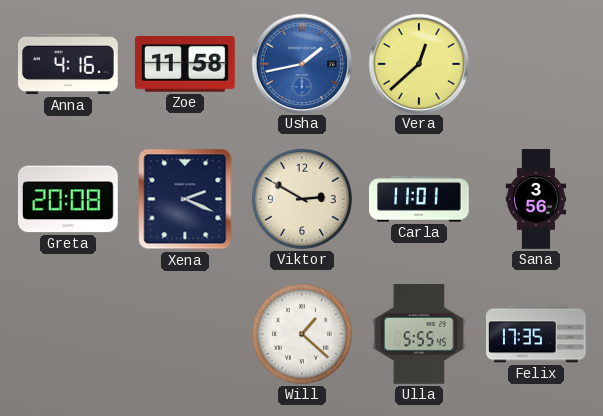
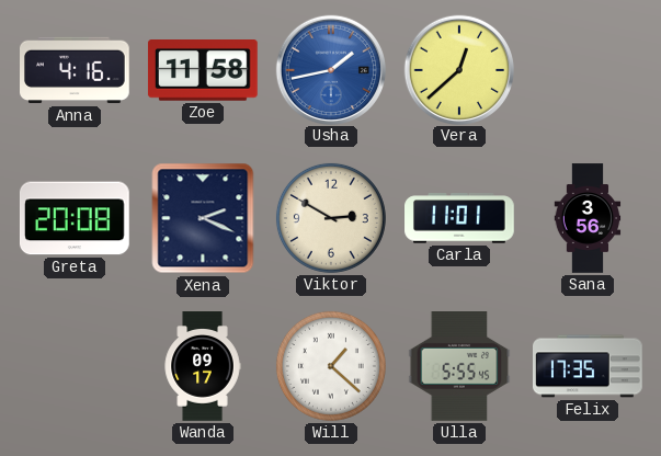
Wanda: none -> 09:17 (203, 366)
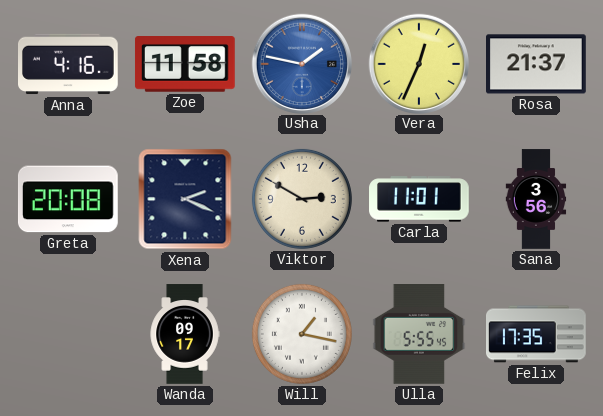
Usha: 1:43 -> 1:47 (301, 63)
Vera: 12:38 -> 12:34 (418, 63)
Rosa: none -> 21:37 (537, 64)
Will: 1:22 -> 1:17 (302, 334)
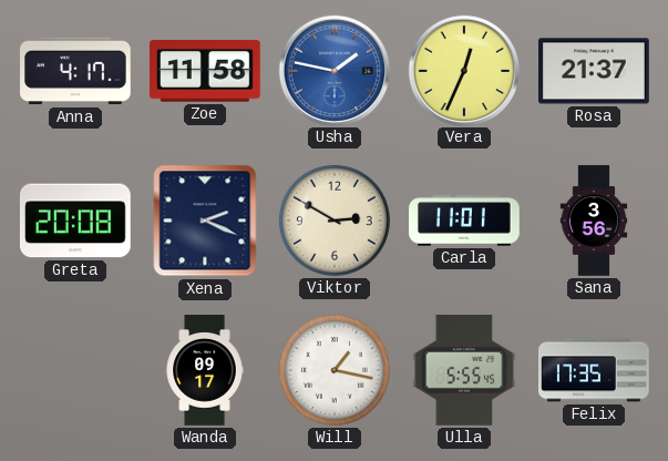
Anna: 4:16 -> 4:17 (76, 71)
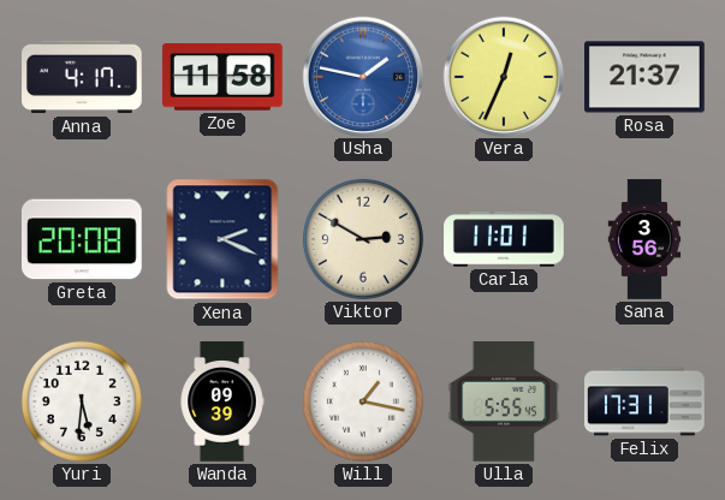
Yuri: none -> 5:31 (82, 401)
Wanda: 09:17 -> 09:39 (222, 401)
Felix: 17:35 -> 17:31 (646, 401)
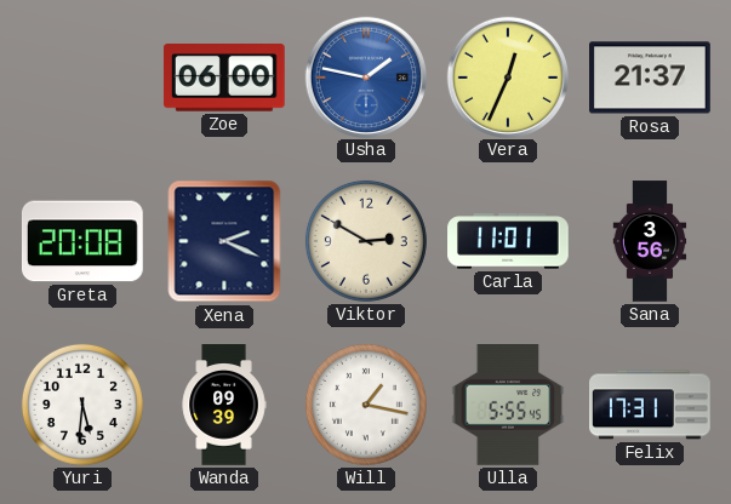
Anna: 4:17 -> none (83, 77)
Zoe: 11:58 -> 06:00 (224, 79)
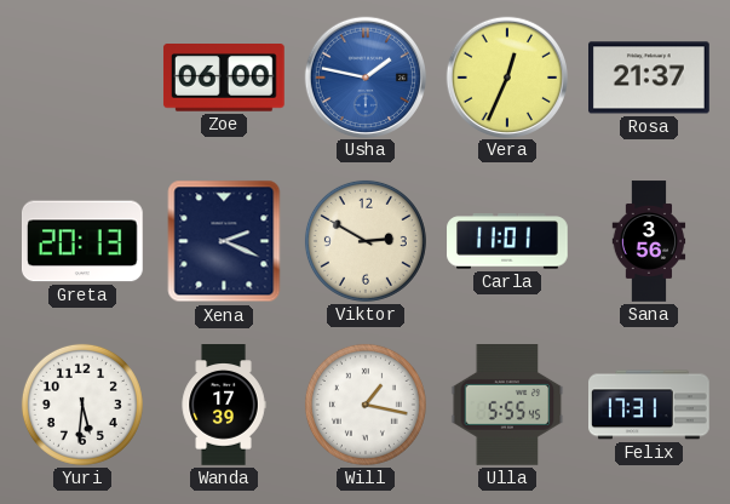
Greta: 20:08 -> 20:13 (82, 241)
Wanda: 09:39 -> 17:39 (224, 405)
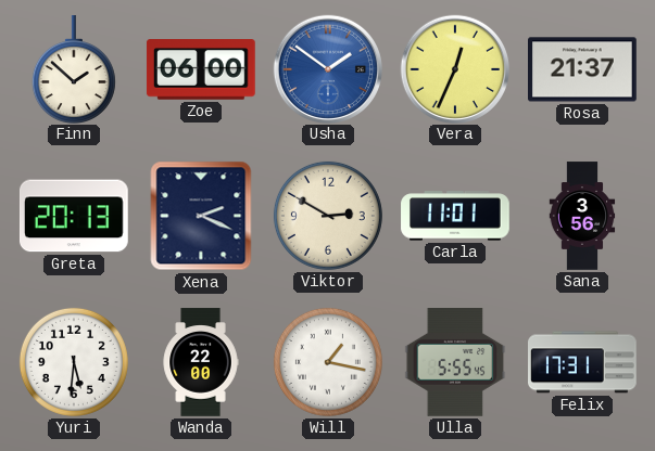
Finn: none -> 1:52 (74, 69)
Usha: 1:47 -> 1:51 (327, 68)
Wanda: 17:39 -> 22:00 (201, 362)
